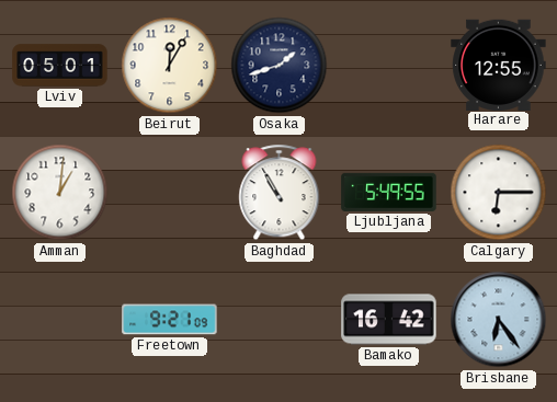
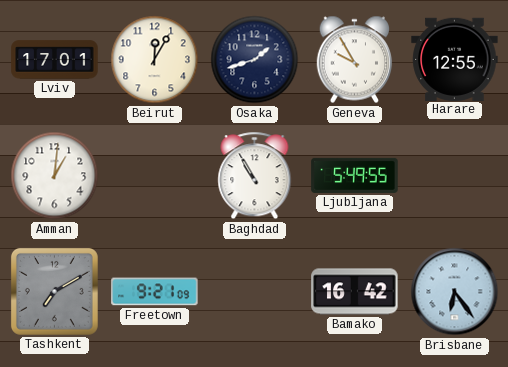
Lviv: 05:01 -> 17:01 (55, 60)
Geneva: none -> 9:55 (355, 60)
Calgary: 6:15 -> none (499, 193)
Tashkent: none -> 7:10 (54, 291)
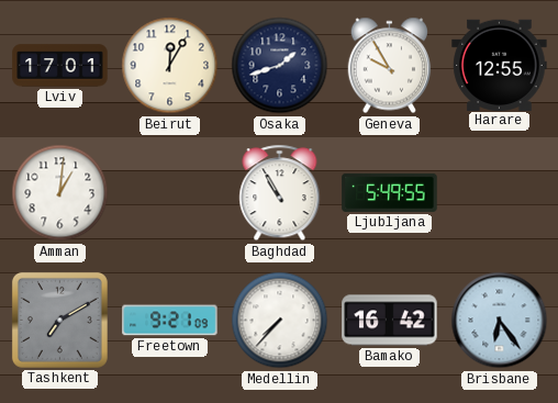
Medellin: none -> 7:37 (280, 321)
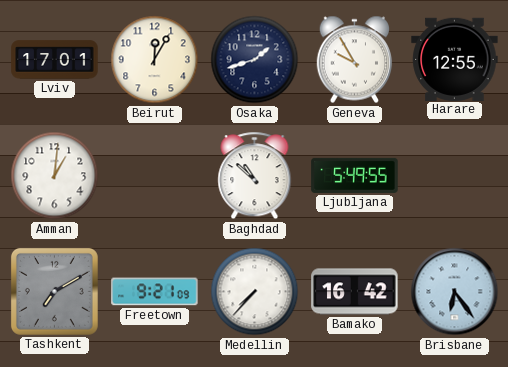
Baghdad: 10:55 -> 10:52 (255, 176)
